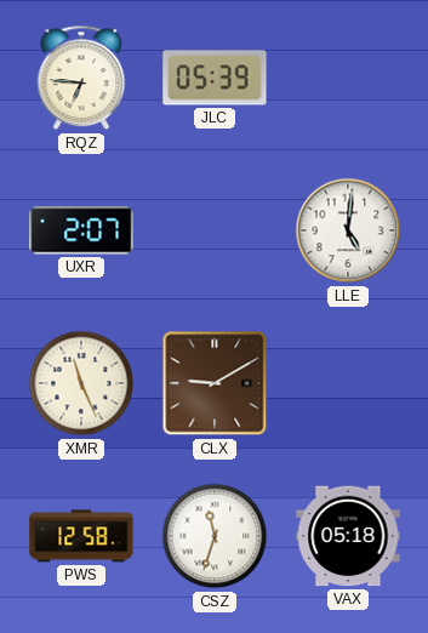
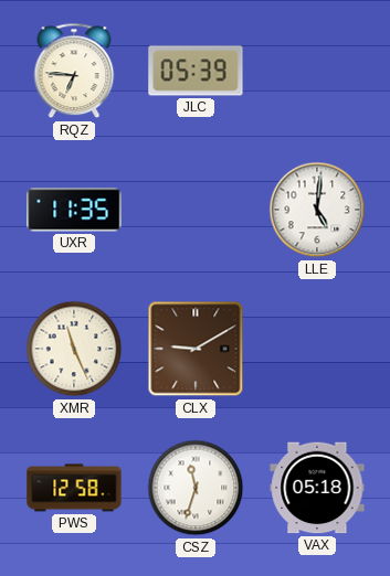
UXR: 2:07 -> 11:35 (74, 210)
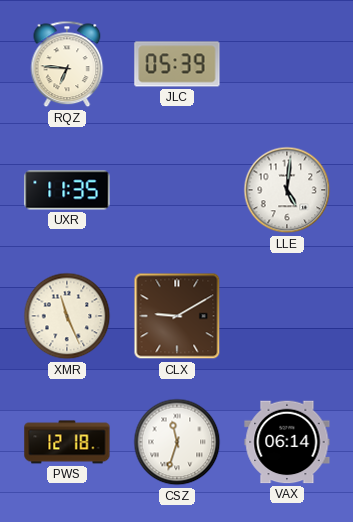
PWS: 12:58 -> 12:18 (67, 442)
VAX: 05:18 -> 06:14 (287, 442)
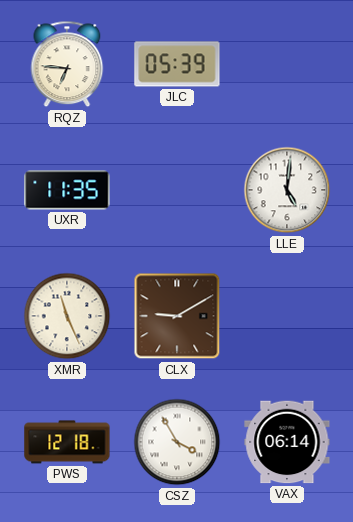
CSZ: 11:33 -> 3:55 (177, 442)
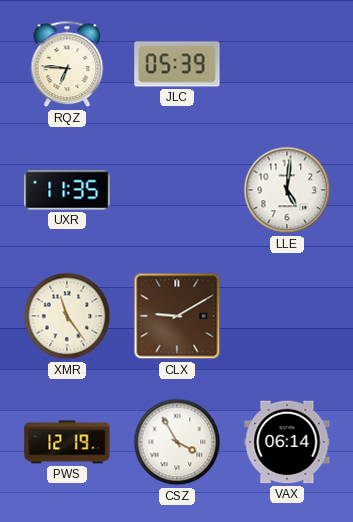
XMR: 11:26 -> 11:24 (67, 316)
PWS: 12:18 -> 12:19 (67, 442)
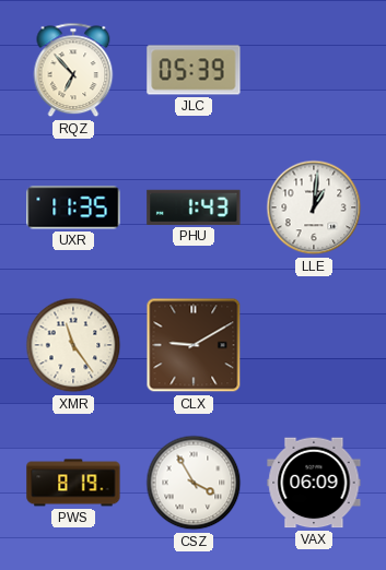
RQZ: 6:46 -> 6:53 (73, 70)
PHU: none -> 1:43 (194, 207)
LLE: 5:01 -> 1:01 (314, 207)
PWS: 12:19 -> 8:19 (73, 483)
VAX: 06:14 -> 06:09 (314, 483)
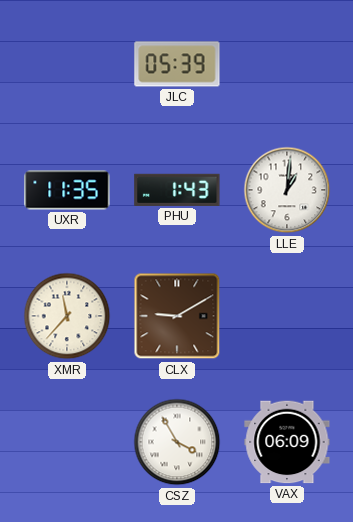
RQZ: 6:53 -> none (73, 70)
XMR: 11:24 -> 11:37 (67, 316)
PWS: 8:19 -> none (73, 483)
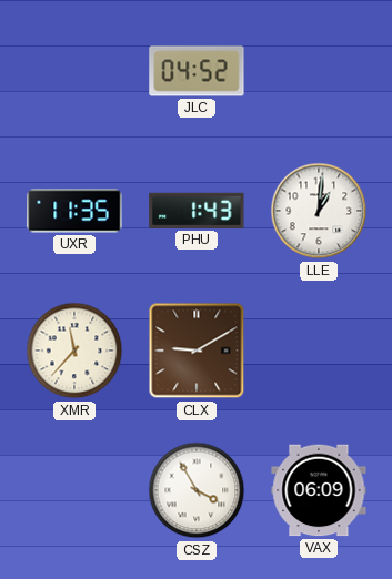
JLC: 05:39 -> 04:52 (197, 71)
